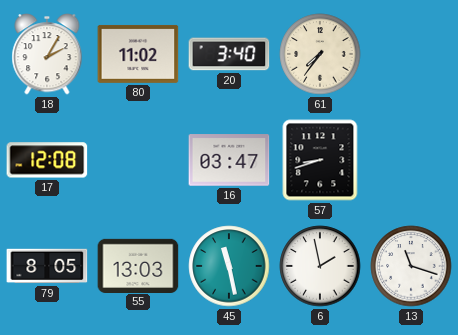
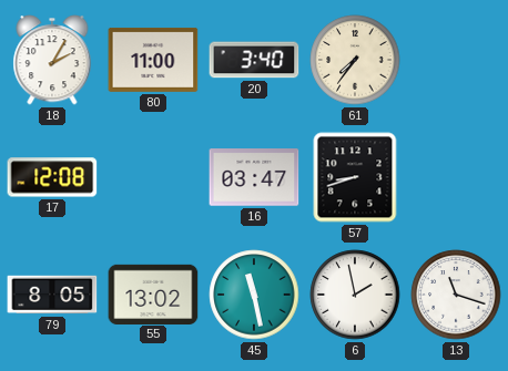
80: 11:02 -> 11:00 (153, 60)
55: 13:03 -> 13:02 (153, 293)
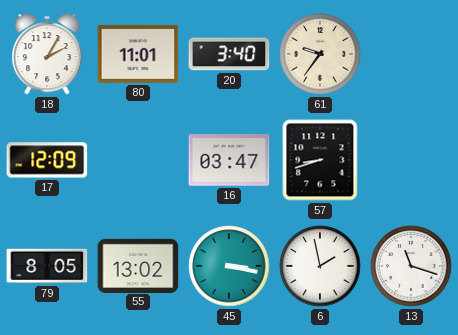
80: 11:00 -> 11:01 (138, 54)
61: 7:36 -> 9:36 (320, 54)
17: 12:08 -> 12:09 (47, 160)
45: 11:28 -> 3:17 (229, 266)
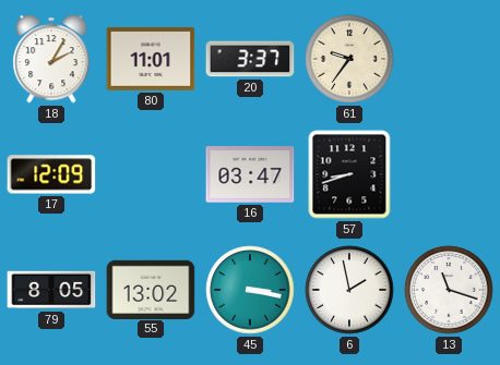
20: 3:40 -> 3:37 (250, 59)
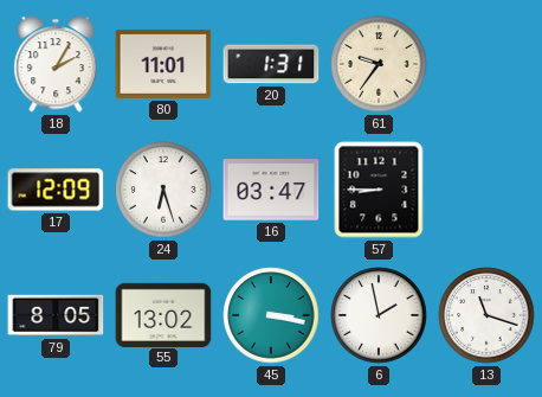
20: 3:37 -> 1:31 (271, 64)
24: none -> 6:27 (163, 190)
57: 8:42 -> 8:45 (379, 190)
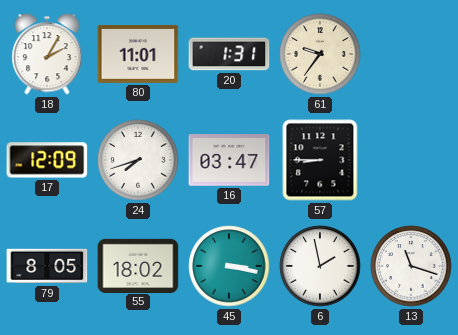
24: 6:27 -> 7:42 (138, 160)
55: 13:02 -> 18:02 (138, 265)
